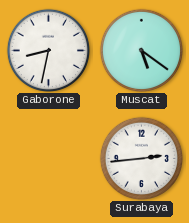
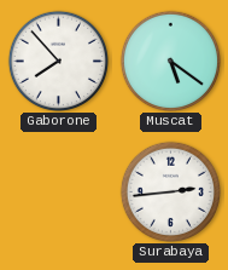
Gaborone: 8:32 -> 7:53 (58, 61)
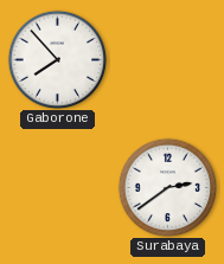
Muscat: 5:21 -> none (170, 61)
Surabaya: 2:44 -> 2:39 (167, 187)
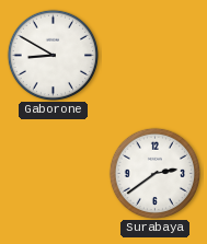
Gaborone: 7:53 -> 8:50 (53, 55)
